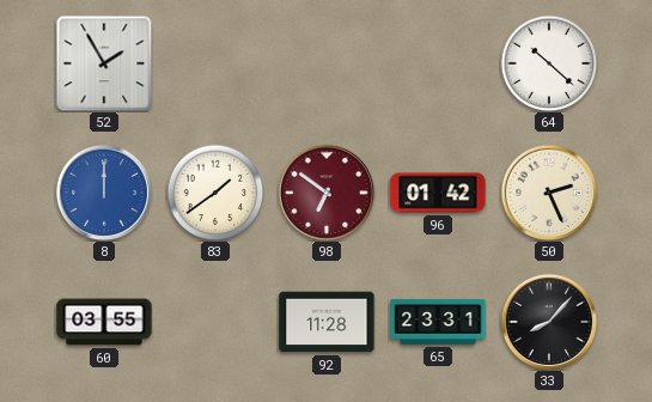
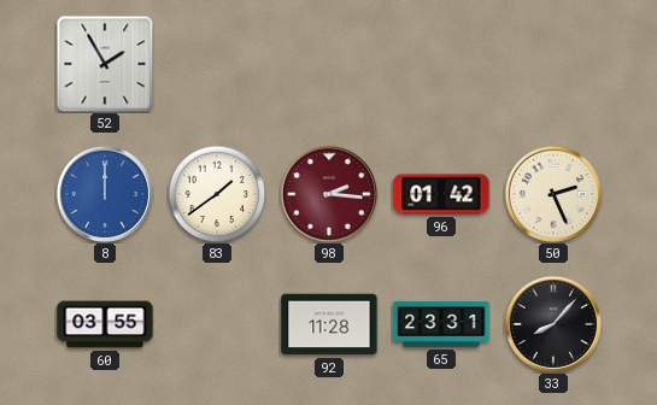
64: 10:22 -> none (549, 63)
98: 6:51 -> 2:16 (329, 194)
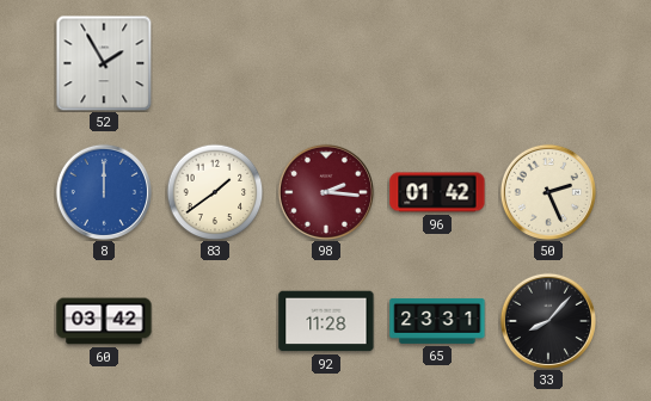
60: 03:55 -> 03:42 (104, 321)
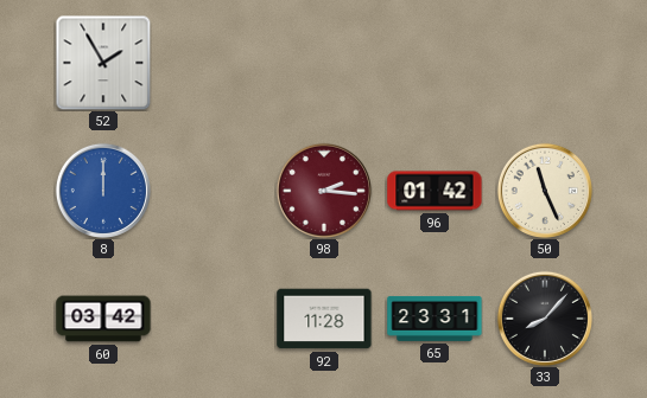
83: 1:39 -> none (215, 192)
50: 2:26 -> 11:26 (545, 191)
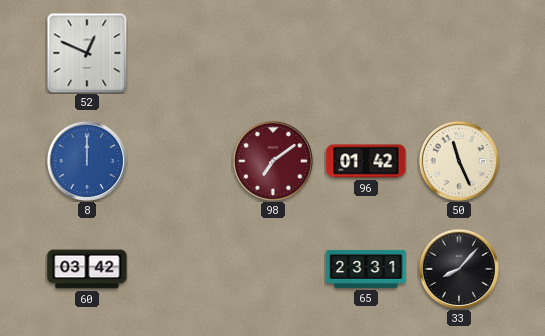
52: 1:55 -> 12:49 (87, 53)
98: 2:16 -> 7:09 (273, 161)
92: 11:28 -> none (324, 319)
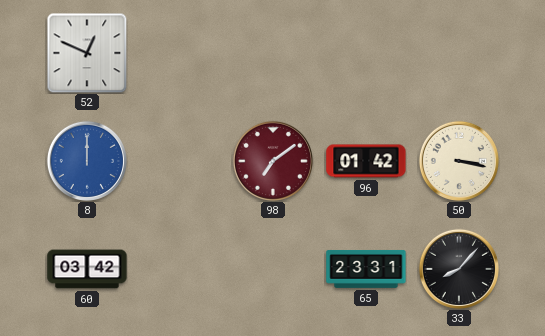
50: 11:26 -> 3:17 (459, 161)
